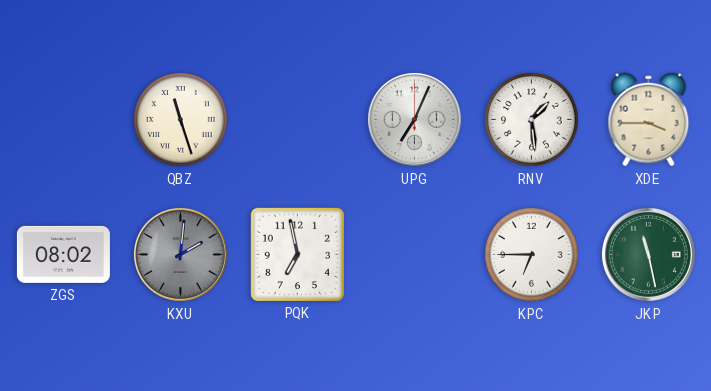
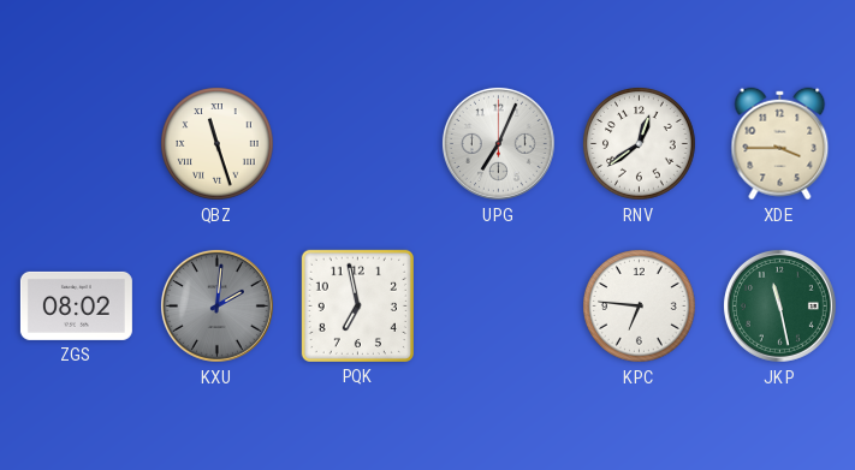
RNV: 1:29 -> 12:39 (640, 144)
KPC: 6:45 -> 6:46 (640, 307)
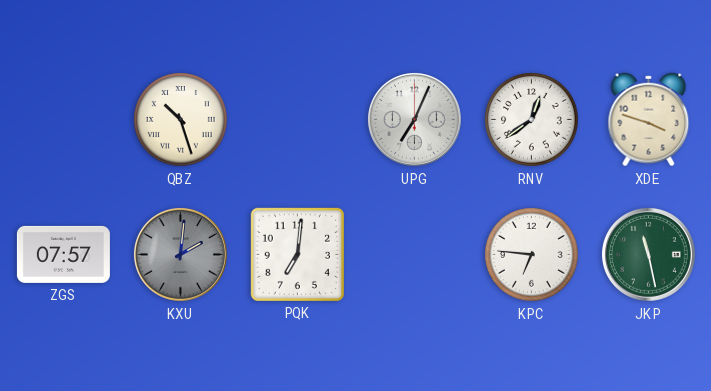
QBZ: 11:27 -> 10:27 (181, 120)
XDE: 3:45 -> 3:48 (649, 120)
ZGS: 08:02 -> 07:57 (63, 254)
PQK: 6:58 -> 7:01 (297, 254)
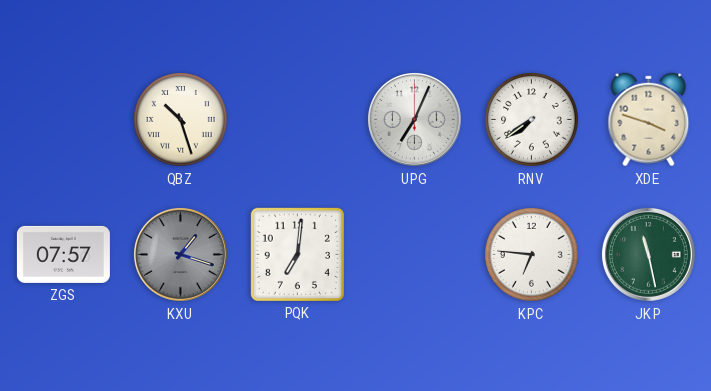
RNV: 12:39 -> 7:39 (532, 120)
KXU: 2:01 -> 1:18 (180, 254)
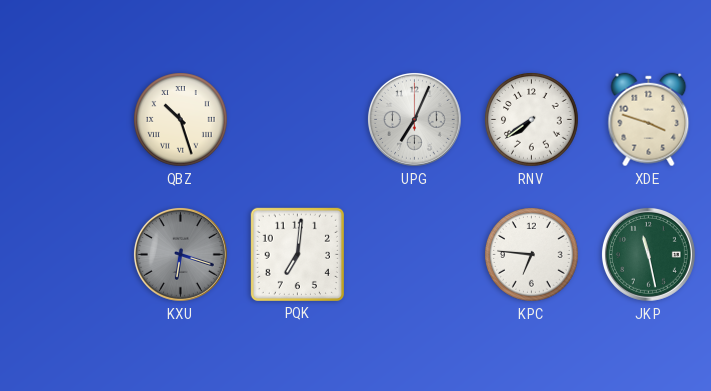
ZGS: 07:57 -> none (63, 254)
KXU: 1:18 -> 6:18 (180, 254)
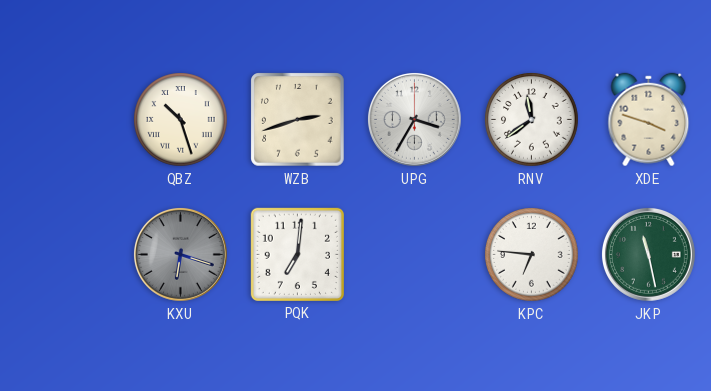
WZB: none -> 2:42 (298, 120)
UPG: 7:04 -> 3:35 (414, 119)
RNV: 7:39 -> 11:39 (532, 120)
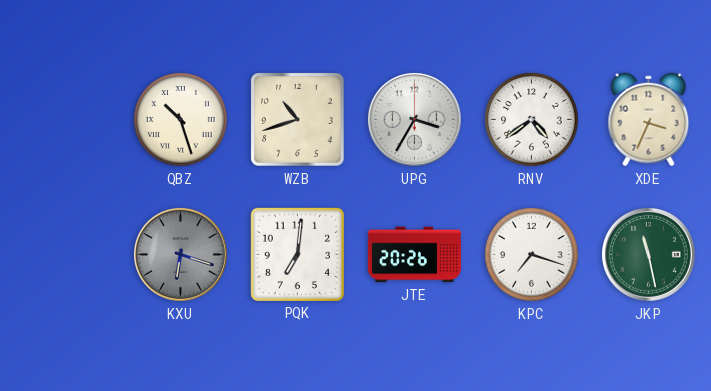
WZB: 2:42 -> 10:42 (298, 120)
RNV: 11:39 -> 4:39 (532, 120)
XDE: 3:48 -> 3:34 (649, 120)
JTE: none -> 20:26 (414, 255)
KPC: 6:46 -> 7:18 (532, 255)
